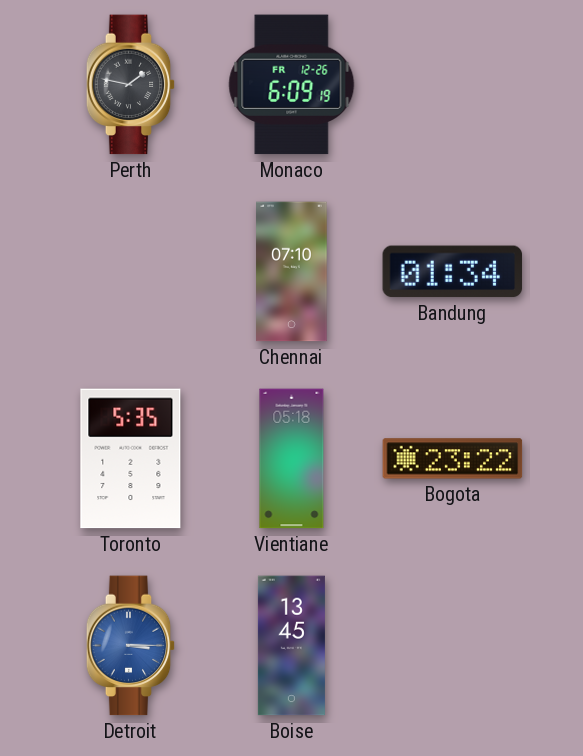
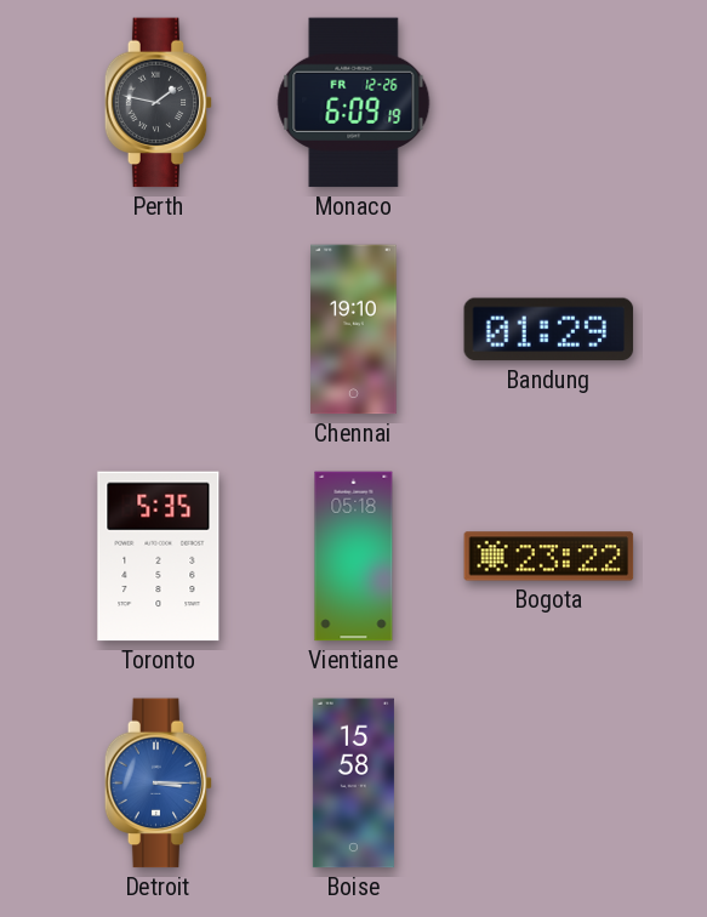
Chennai: 07:10 -> 19:10 (354, 330)
Bandung: 01:34 -> 01:29 (549, 330)
Boise: 13:45 -> 15:58 (353, 784)
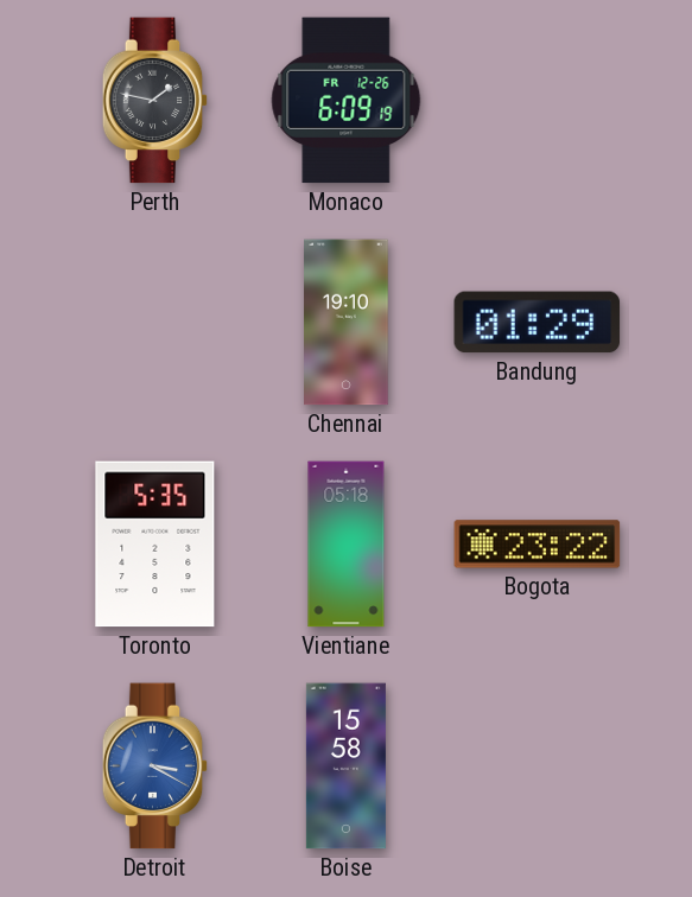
Detroit: 3:15 -> 3:20 (155, 766)
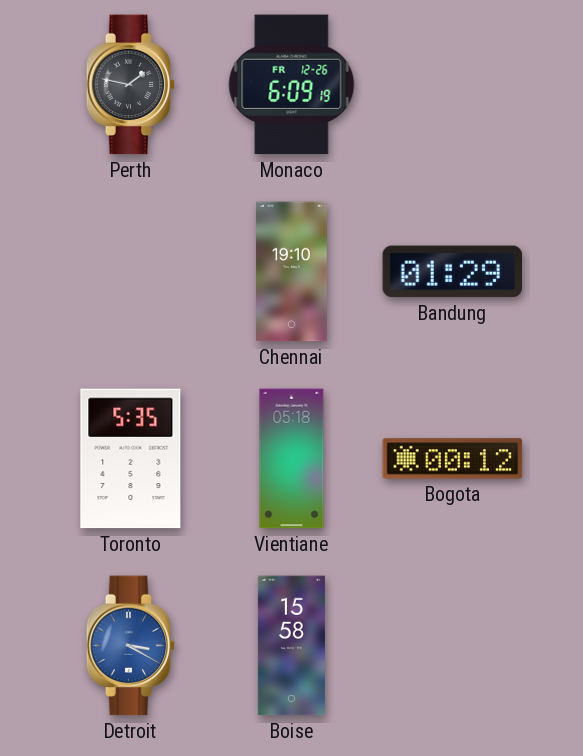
Bogota: 23:22 -> 00:12 (453, 459)
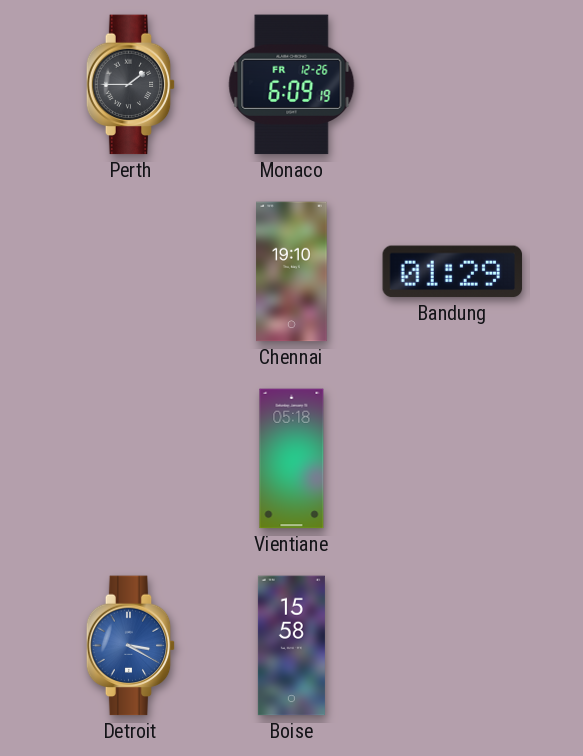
Perth: 1:47 -> 1:45 (131, 85)
Toronto: 5:35 -> none (131, 459)
Bogota: 00:12 -> none (453, 459)
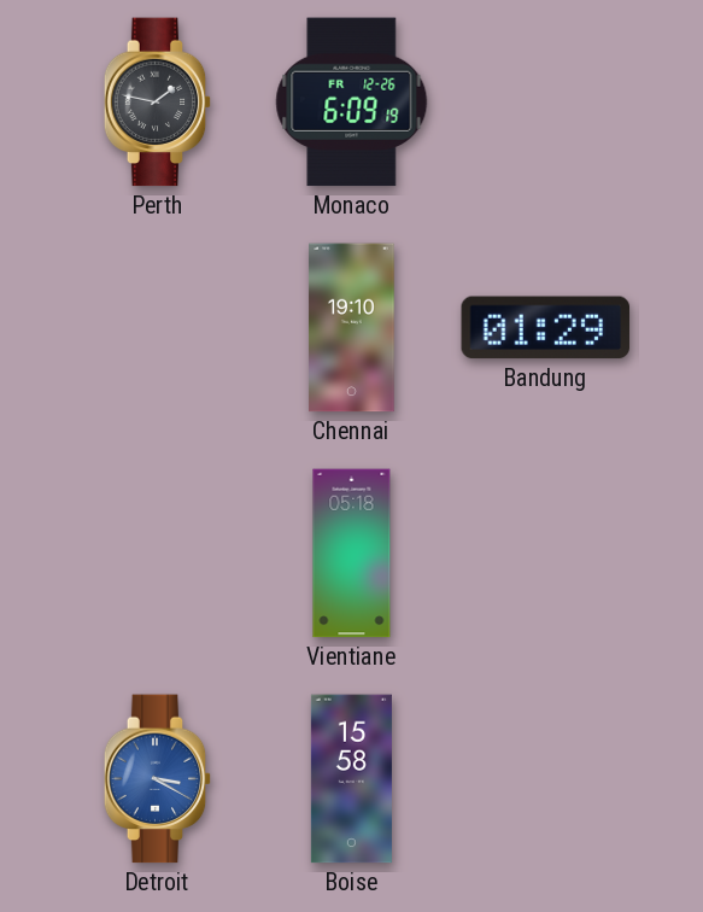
Perth: 1:45 -> 1:47 (158, 103)
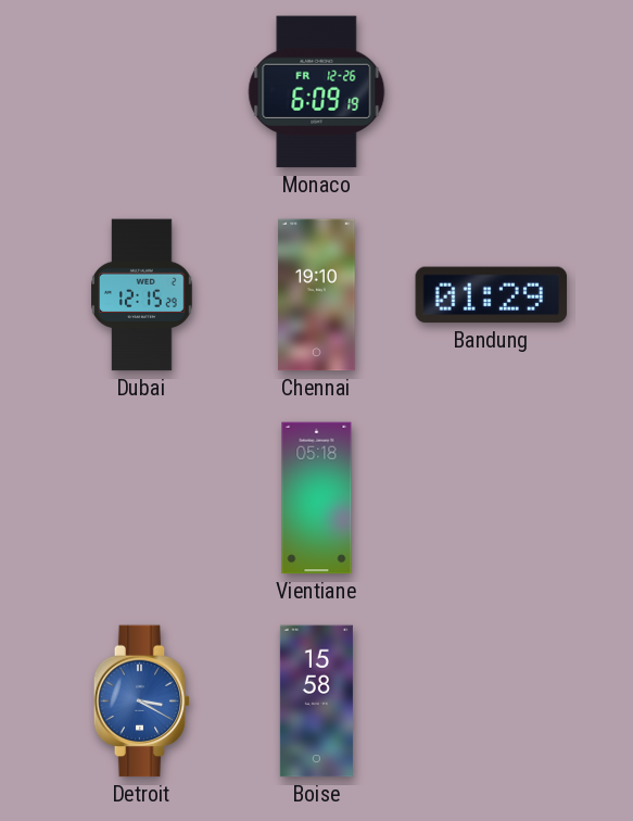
Perth: 1:47 -> none (158, 103)
Dubai: none -> 12:15 (142, 295)
